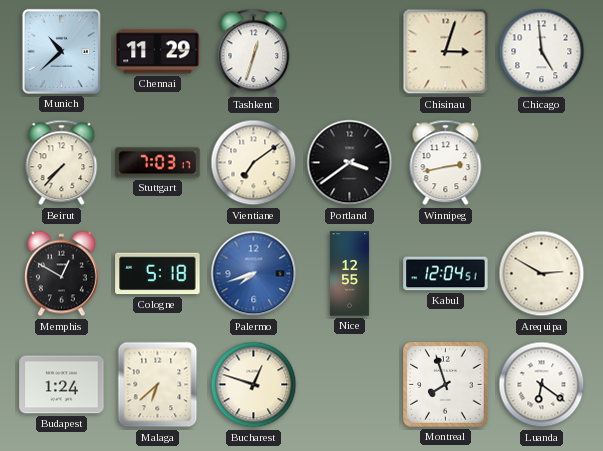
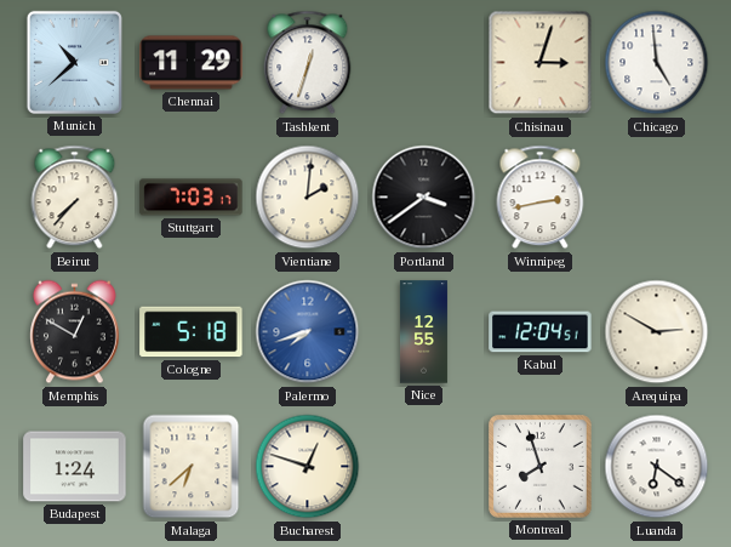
Vientiane: 7:09 -> 2:01 (308, 198)
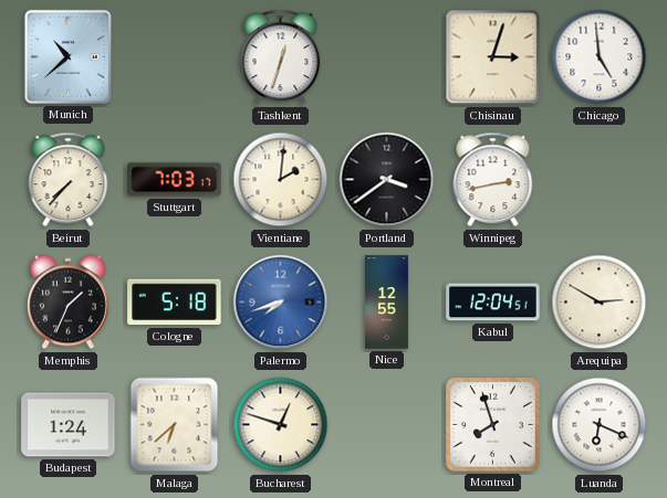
Chennai: 11:29 -> none (192, 63)
Memphis: 12:50 -> 1:34 (69, 303)
Luanda: 6:21 -> 6:19 (600, 425)
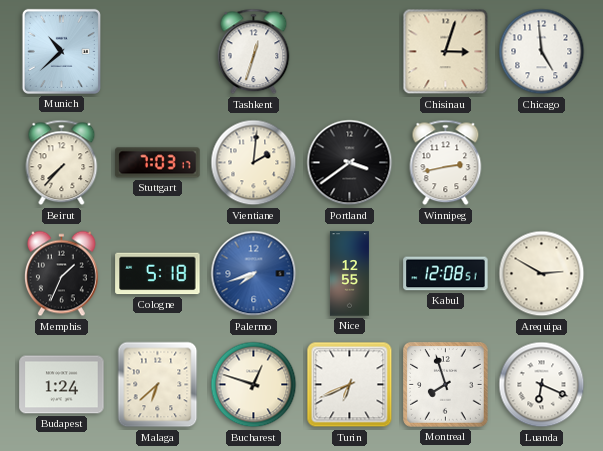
Kabul: 12:04 -> 12:08 (446, 274)
Turin: none -> 6:41 (350, 385)
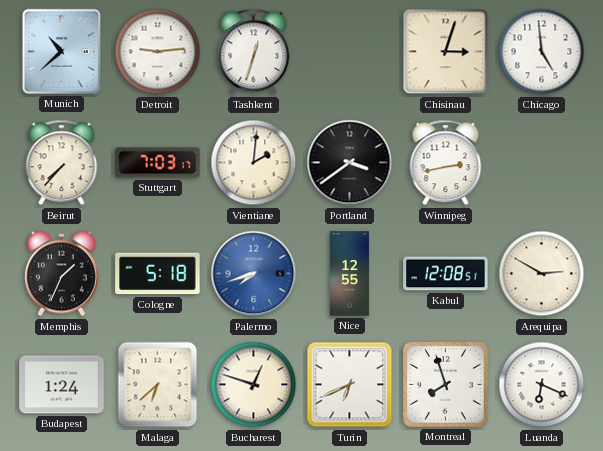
Detroit: none -> 9:14 (158, 52)
